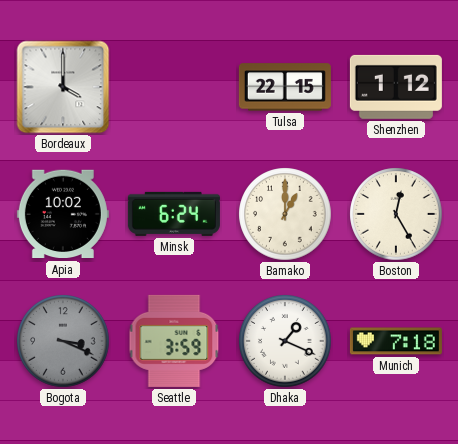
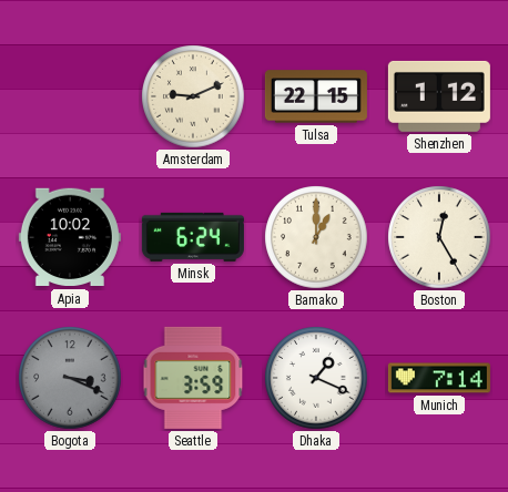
Bordeaux: 4:00 -> none (63, 87)
Amsterdam: none -> 9:11 (193, 96)
Munich: 7:18 -> 7:14 (439, 378)
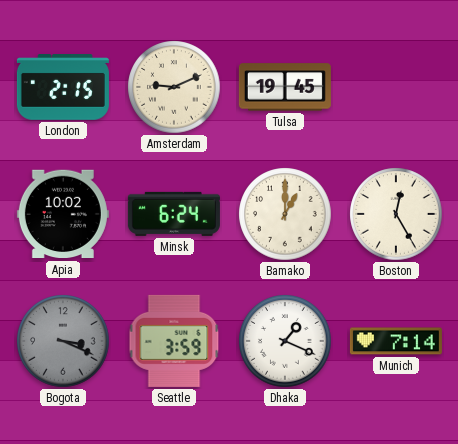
London: none -> 2:15 (63, 88)
Tulsa: 22:15 -> 19:45 (285, 87)
Shenzhen: 1:12 -> none (439, 96)
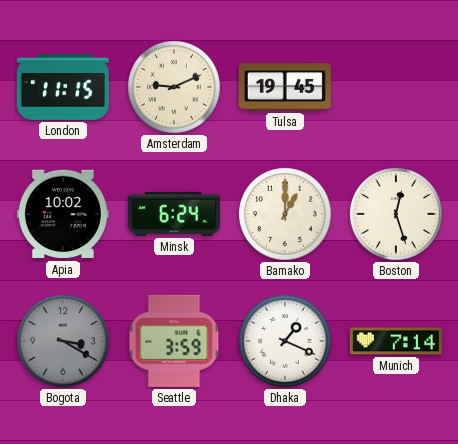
London: 2:15 -> 11:15 (63, 88)
Boston: 12:25 -> 12:27 (396, 214)
Bogota: 3:19 -> 3:20 (63, 341)
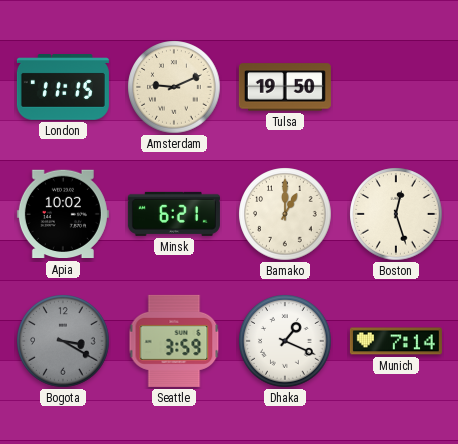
Tulsa: 19:45 -> 19:50 (285, 87)
Minsk: 6:24 -> 6:21 (174, 214)
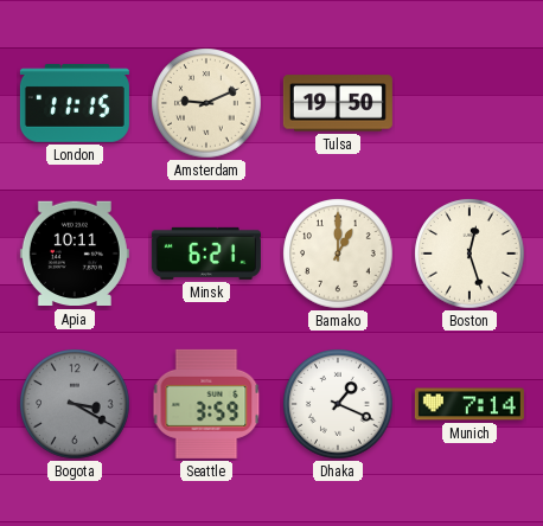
Apia: 10:02 -> 10:11 (75, 254)
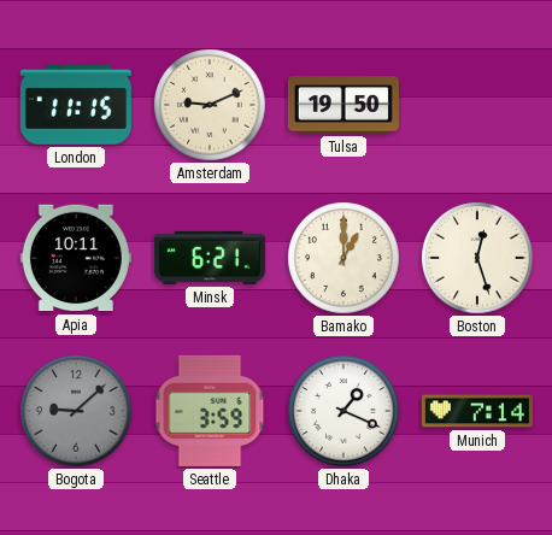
Bogota: 3:20 -> 9:08 (76, 411)
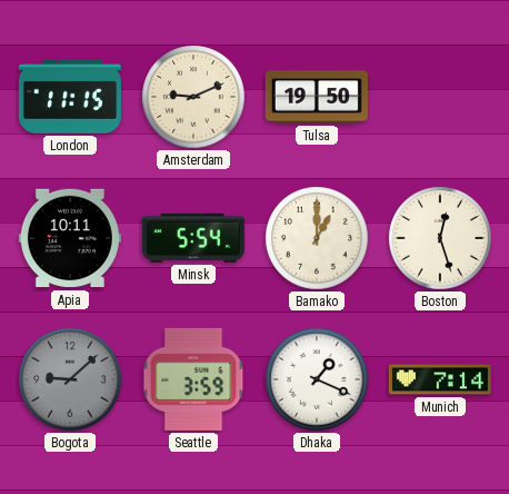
Minsk: 6:21 -> 5:54 (193, 238)
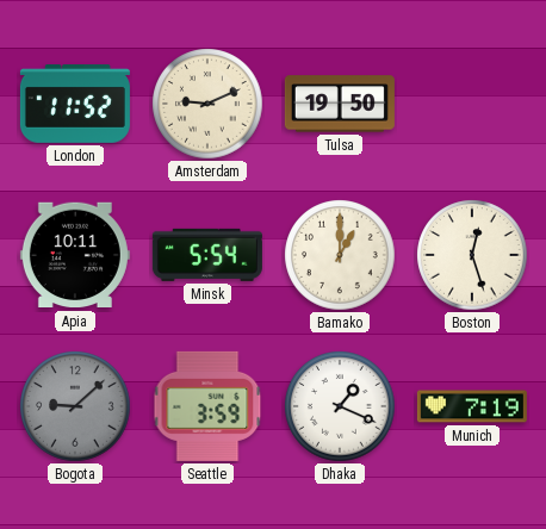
London: 11:15 -> 11:52 (75, 105)
Munich: 7:14 -> 7:19 (472, 406)
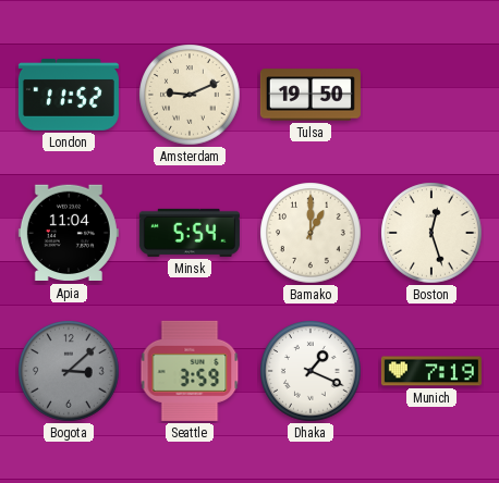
Apia: 10:11 -> 11:04 (69, 233)
Bogota: 9:08 -> 3:08 (69, 371)
